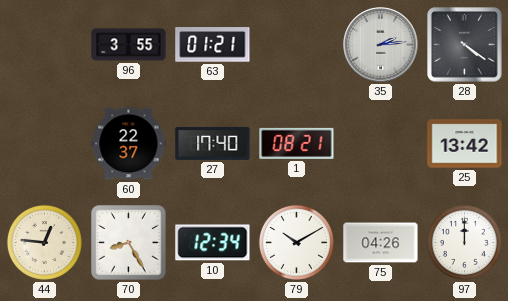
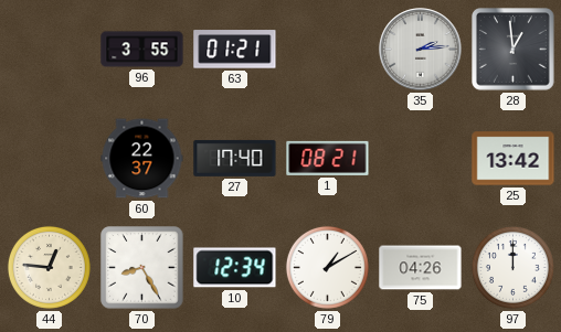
28: 4:21 -> 12:59 (514, 50)
79: 10:10 -> 1:10 (327, 267)
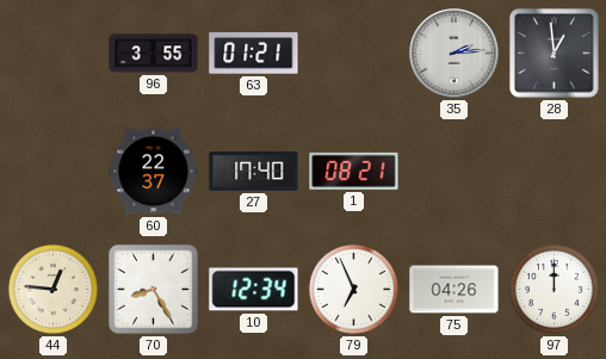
25: 13:42 -> none (514, 159)
79: 1:10 -> 6:56 (353, 289)
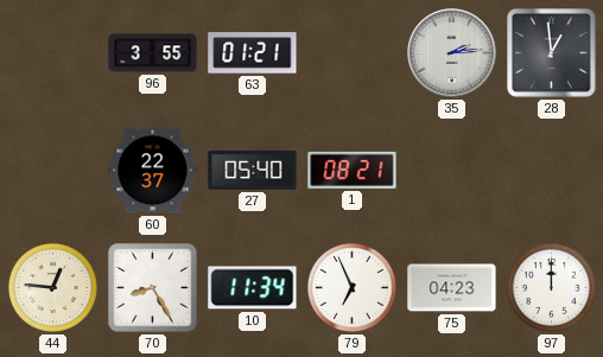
27: 17:40 -> 05:40 (253, 170)
10: 12:34 -> 11:34 (253, 288)
75: 04:26 -> 04:23 (452, 288)
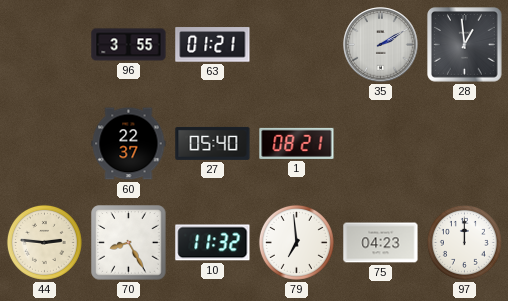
35: 2:14 -> 2:10 (381, 45)
44: 12:46 -> 2:46 (44, 242)
10: 11:34 -> 11:32 (213, 243)
79: 6:56 -> 6:59 (296, 242)
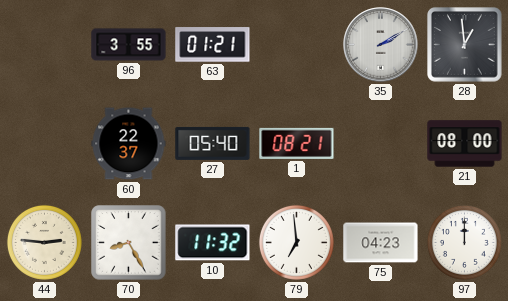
21: none -> 08:00 (465, 144)
